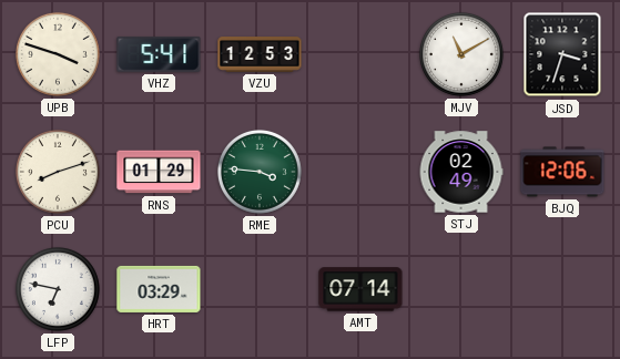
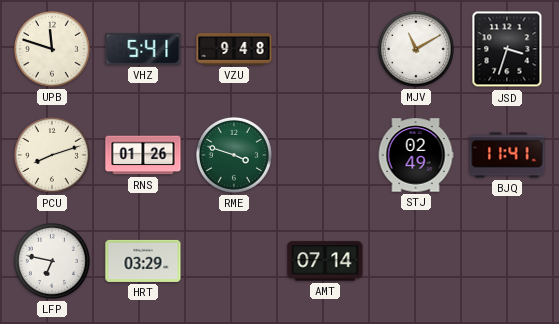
UPB: 3:48 -> 11:48 (52, 49)
VZU: 12:53 -> 9:48 (234, 50)
RNS: 01:29 -> 01:26 (143, 155)
RME: 3:46 -> 3:48 (234, 155)
BJQ: 12:06 -> 11:41 (507, 155)
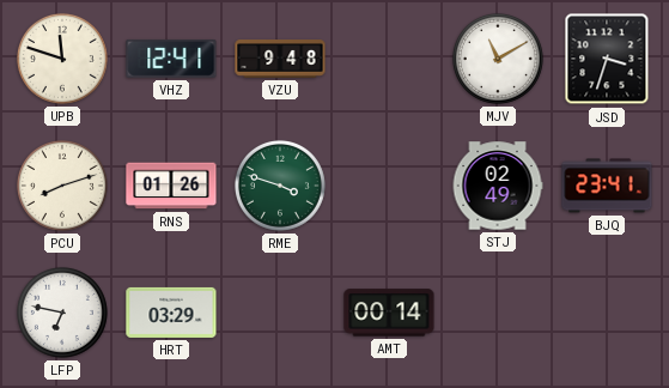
VHZ: 5:41 -> 12:41 (171, 59)
BJQ: 11:41 -> 23:41 (607, 186)
AMT: 07:14 -> 00:14 (389, 313)
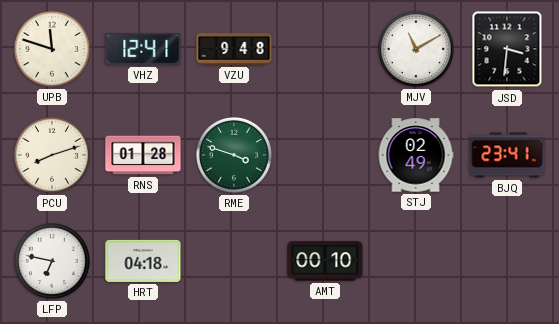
JSD: 3:33 -> 3:31 (507, 49)
RNS: 01:26 -> 01:28 (143, 155)
HRT: 03:29 -> 04:18 (143, 261)
AMT: 00:14 -> 00:10 (325, 261)
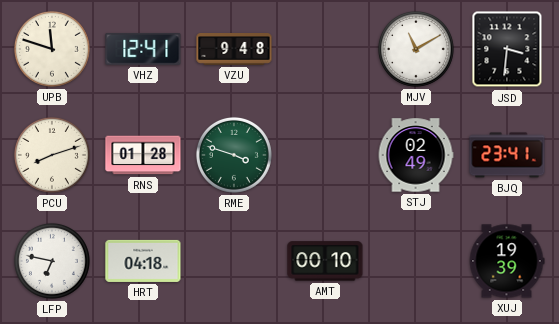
XUJ: none -> 19:39 (507, 261)
